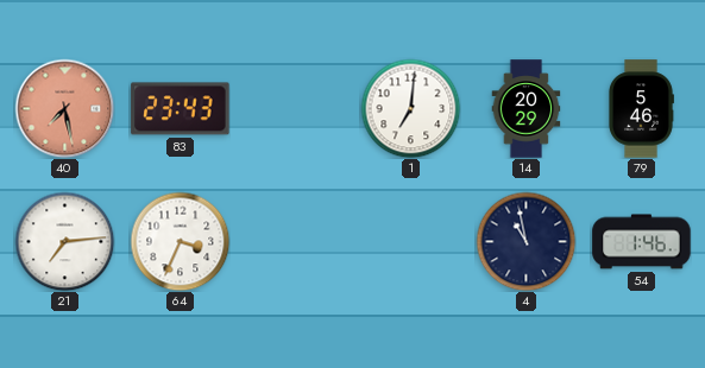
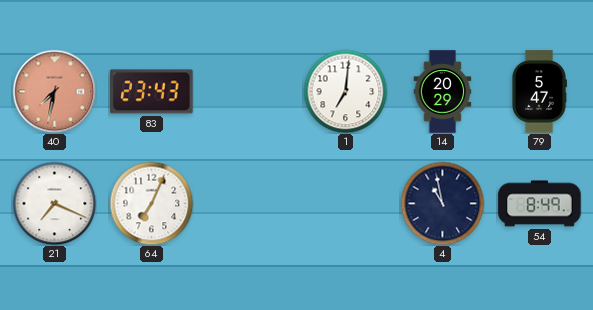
40: 7:28 -> 7:32 (54, 91)
79: 5:46 -> 5:47 (540, 92)
21: 7:14 -> 7:19 (54, 203)
64: 3:34 -> 7:04 (151, 203)
54: 1:46 -> 8:49 (540, 204)
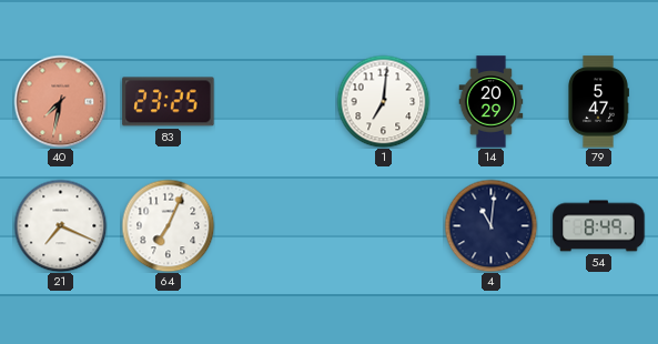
83: 23:43 -> 23:25 (169, 102)
4: 10:58 -> 11:01 (490, 225)
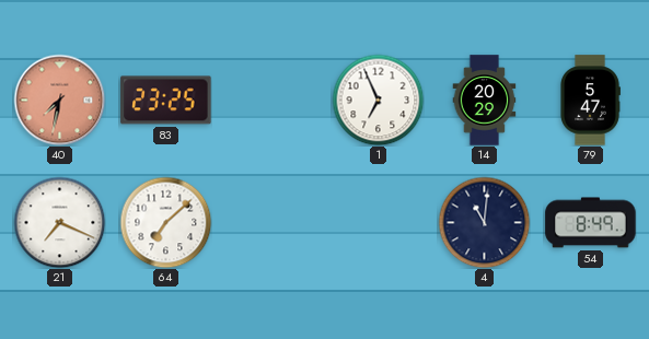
1: 7:01 -> 6:56 (378, 100)
64: 7:04 -> 7:08 (165, 222)
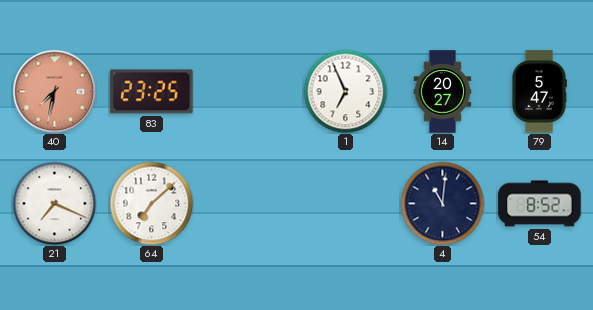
14: 20:29 -> 20:27 (443, 92)
54: 8:49 -> 8:52 (540, 204)
